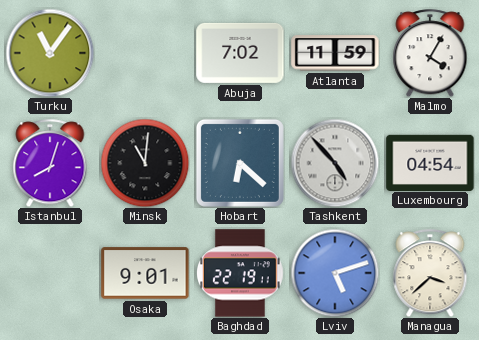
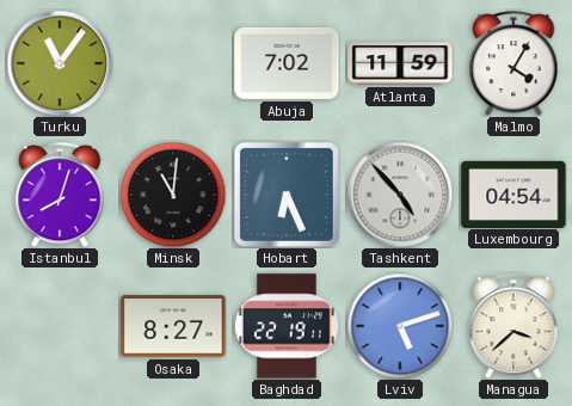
Hobart: 6:22 -> 6:26 (287, 195)
Osaka: 9:01 -> 8:27 (173, 326)
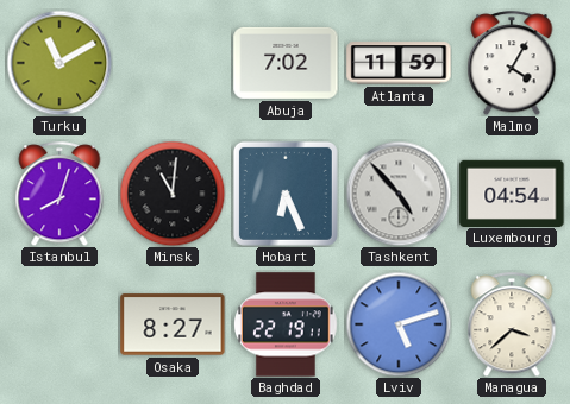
Turku: 11:06 -> 11:10 (59, 63)
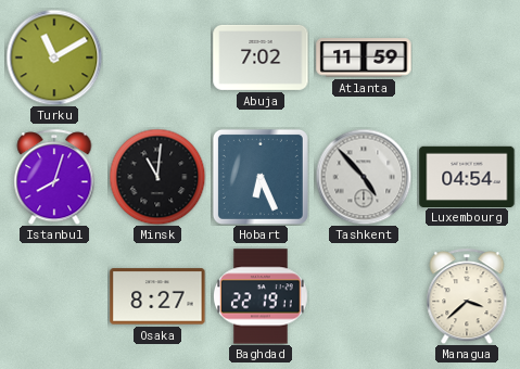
Malmo: 4:05 -> none (512, 63)
Lviv: 5:12 -> none (399, 324)
